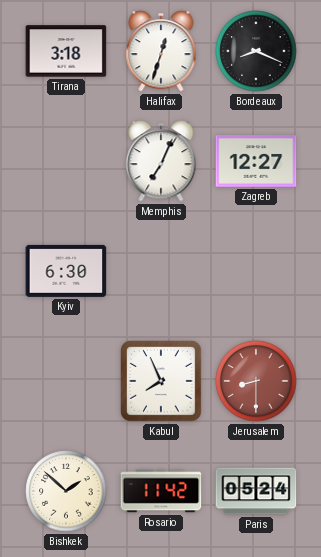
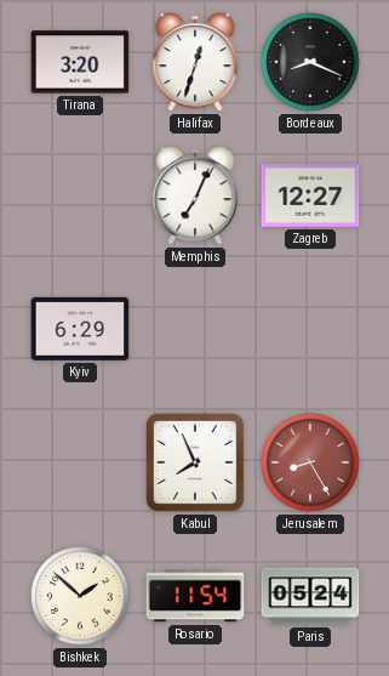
Tirana: 3:18 -> 3:20 (80, 62)
Kyiv: 6:30 -> 6:29 (80, 329)
Jerusalem: 8:30 -> 8:25 (310, 462)
Rosario: 11:42 -> 11:54 (195, 596)
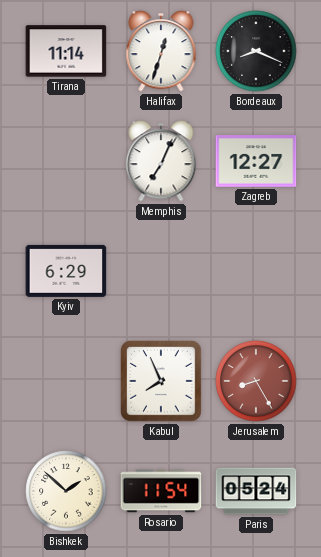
Tirana: 3:20 -> 11:14 (66, 51)
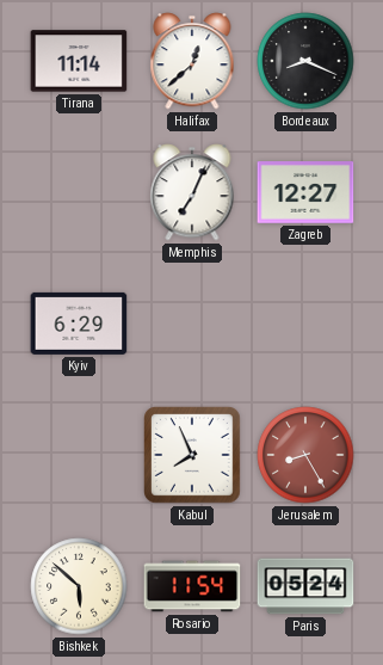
Halifax: 12:33 -> 12:38 (192, 61)
Bishkek: 1:52 -> 5:52 (79, 586)
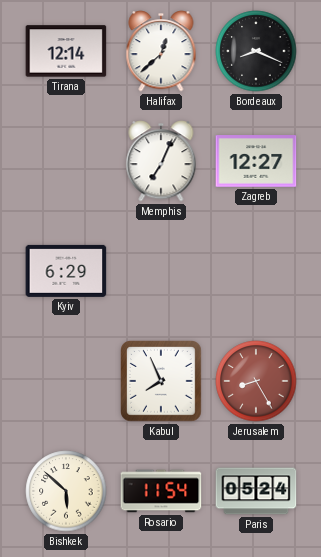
Tirana: 11:14 -> 12:14 (66, 51)
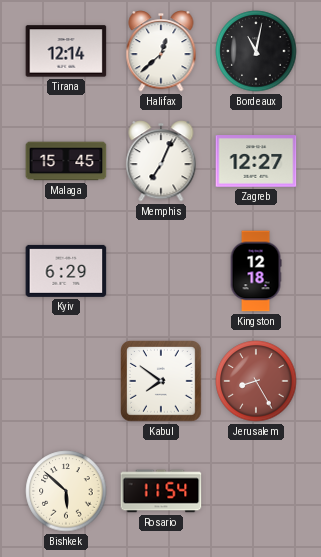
Bordeaux: 8:19 -> 11:02 (256, 51)
Malaga: none -> 15:45 (66, 161)
Kingston: none -> 12:18 (256, 271)
Kabul: 7:56 -> 7:51 (162, 382)
Paris: 05:24 -> none (256, 491)
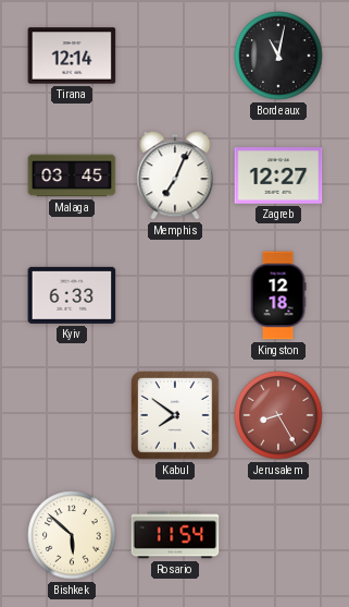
Halifax: 12:38 -> none (161, 51)
Malaga: 15:45 -> 03:45 (72, 175)
Kyiv: 6:29 -> 6:33 (72, 295)
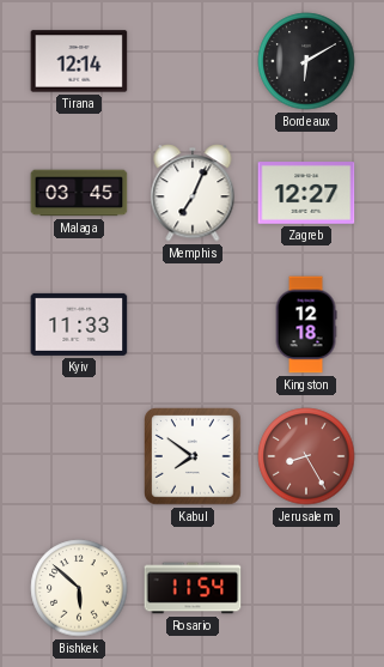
Bordeaux: 11:02 -> 6:10 (306, 61)
Kyiv: 6:33 -> 11:33 (79, 325)
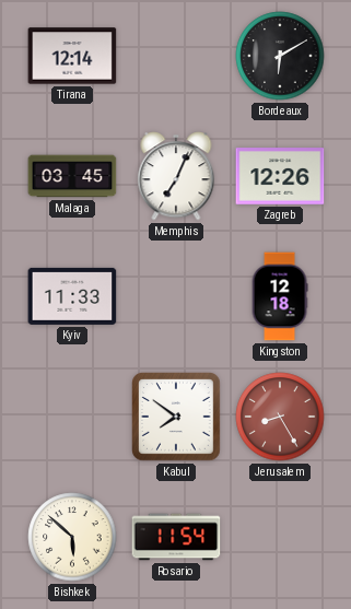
Zagreb: 12:27 -> 12:26 (280, 176)
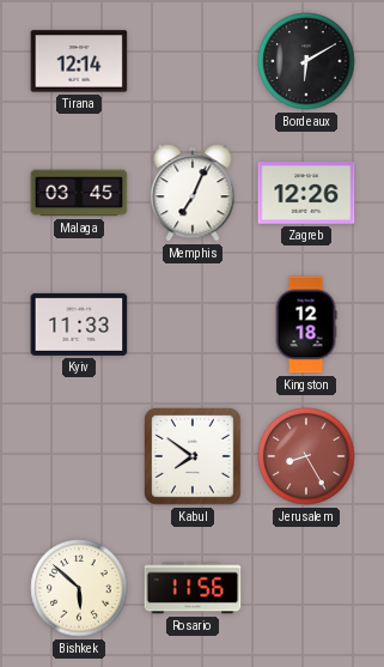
Rosario: 11:54 -> 11:56 (193, 588)
